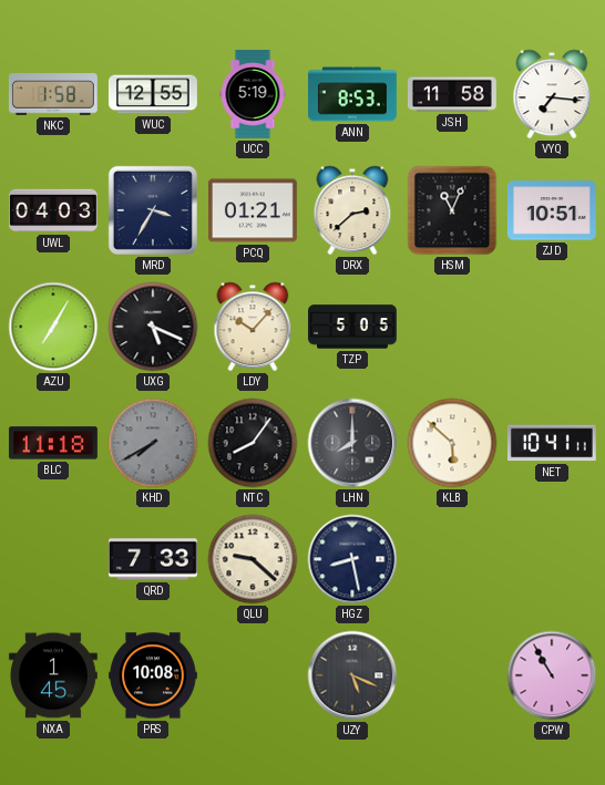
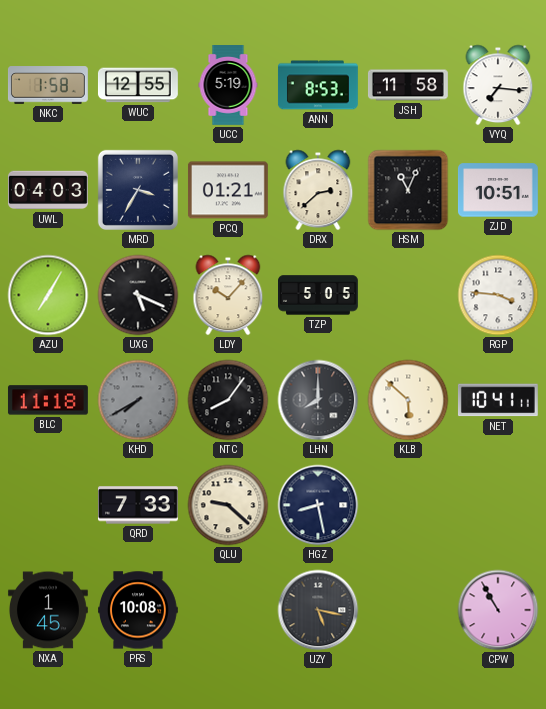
RGP: none -> 3:46 (498, 295)
UZY: 5:19 -> 5:17 (318, 610)
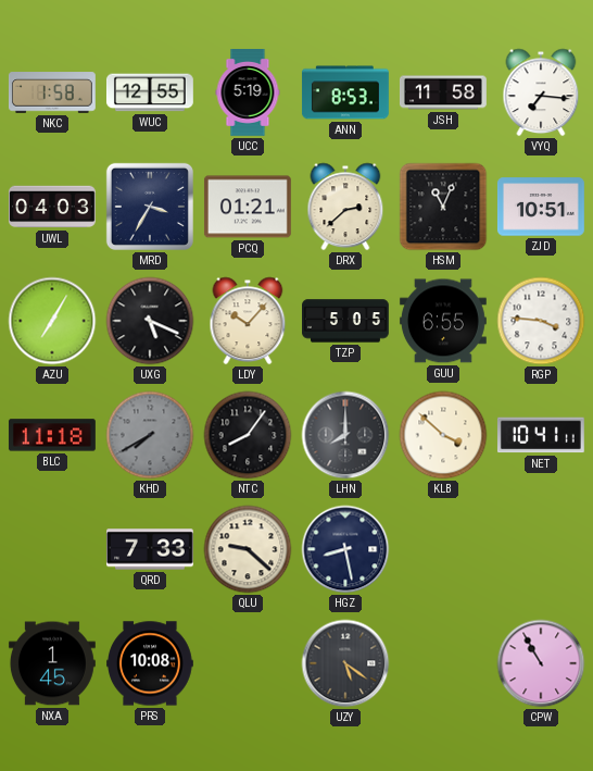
GUU: none -> 6:55 (443, 321)
KLB: 5:52 -> 3:52 (443, 435)
UZY: 5:17 -> 5:21 (345, 663)
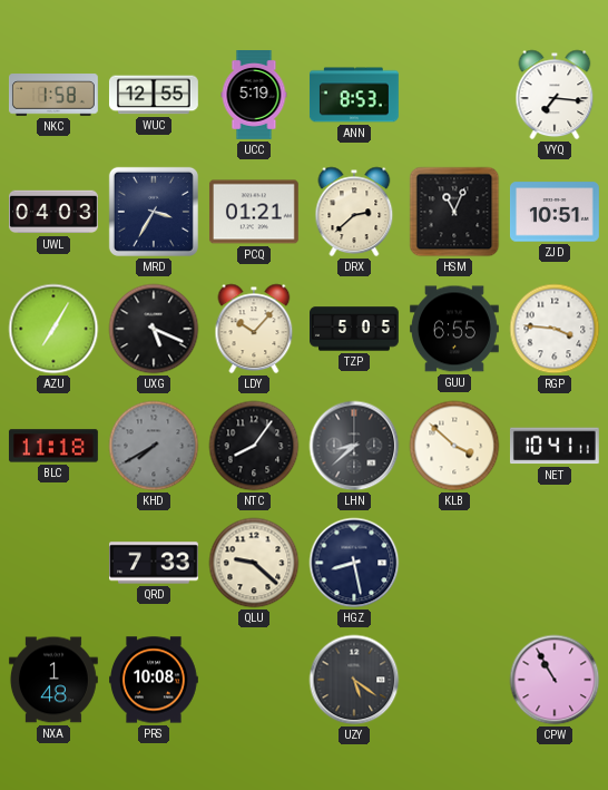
JSH: 11:58 -> none (443, 92)
LHN: 8:00 -> 8:38 (354, 446)
NXA: 1:45 -> 1:48 (53, 680)
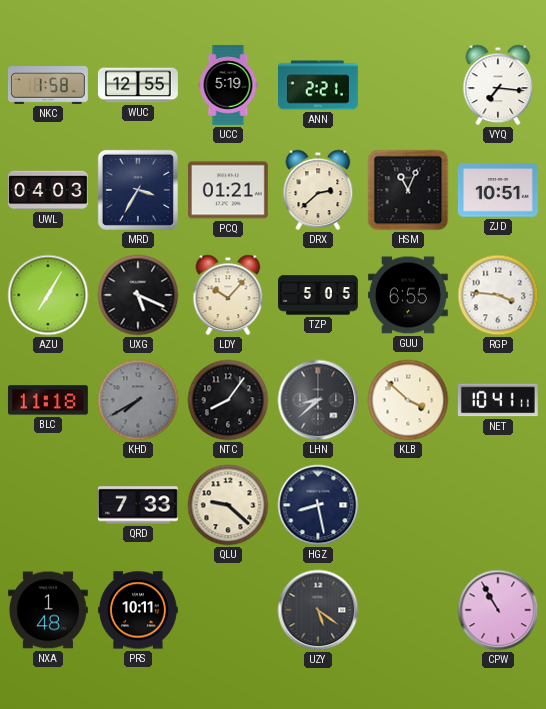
ANN: 8:53 -> 2:21 (318, 85)
PRS: 10:08 -> 10:11 (139, 610)
